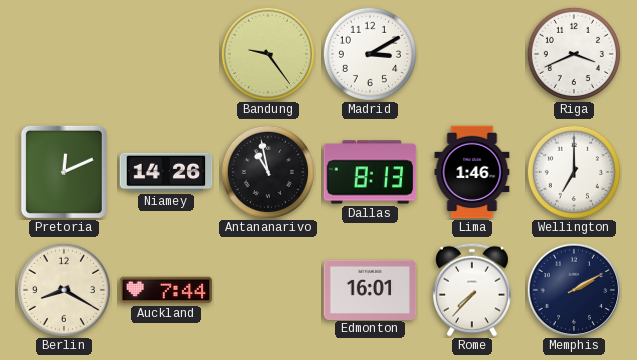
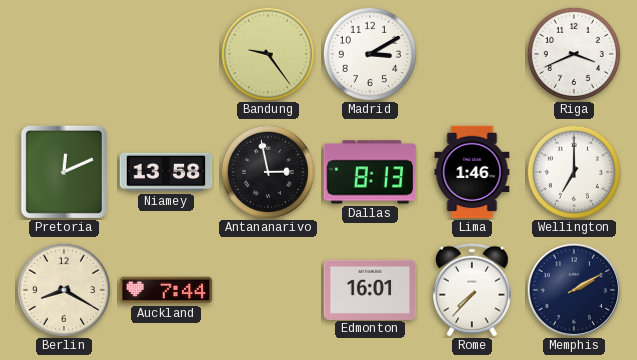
Niamey: 14:26 -> 13:58 (166, 172)
Antananarivo: 10:58 -> 2:58 (268, 172)
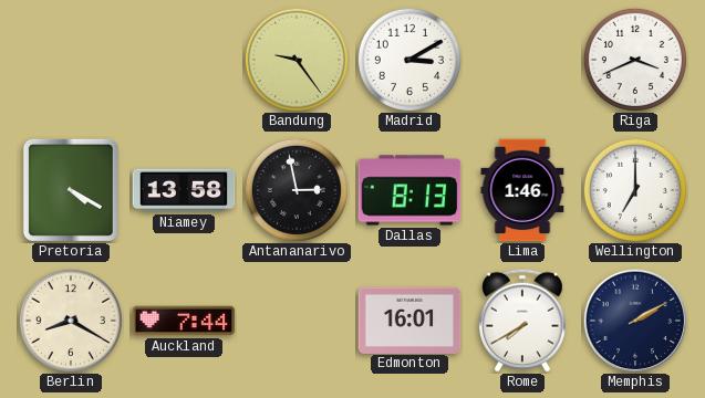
Pretoria: 12:11 -> 4:20 (71, 190)
Rome: 7:37 -> 7:40 (523, 321)
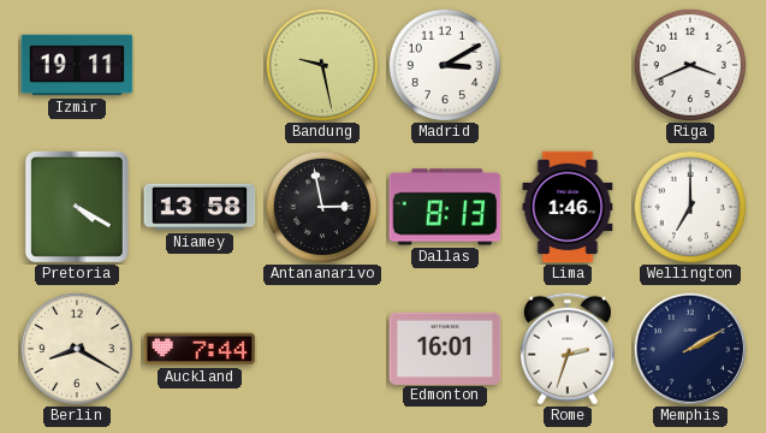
Izmir: none -> 19:11 (77, 65)
Bandung: 9:24 -> 9:28 (322, 65)
Rome: 7:40 -> 2:33 (569, 349)
